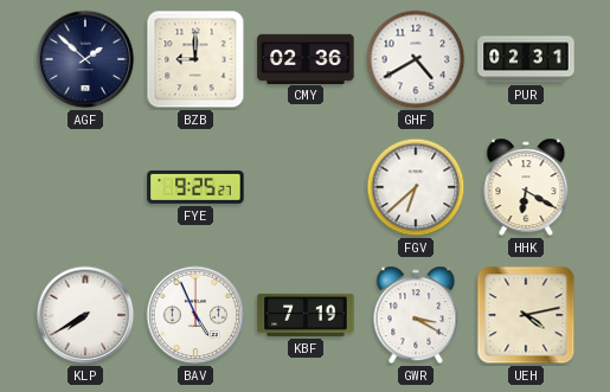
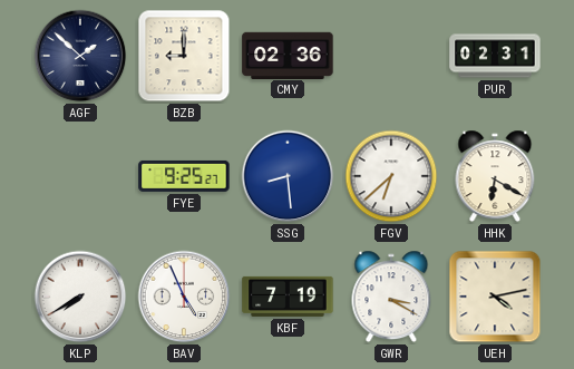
GHF: 4:40 -> none (416, 59)
SSG: none -> 8:29 (288, 176)
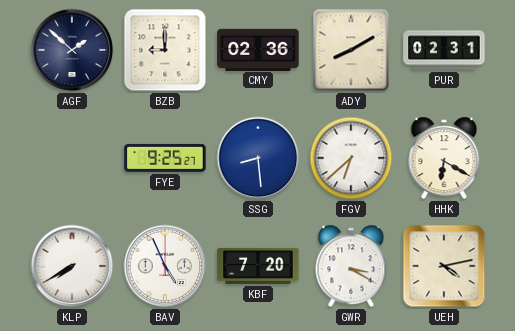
ADY: none -> 8:10 (351, 50)
KBF: 7:19 -> 7:20 (258, 266)
